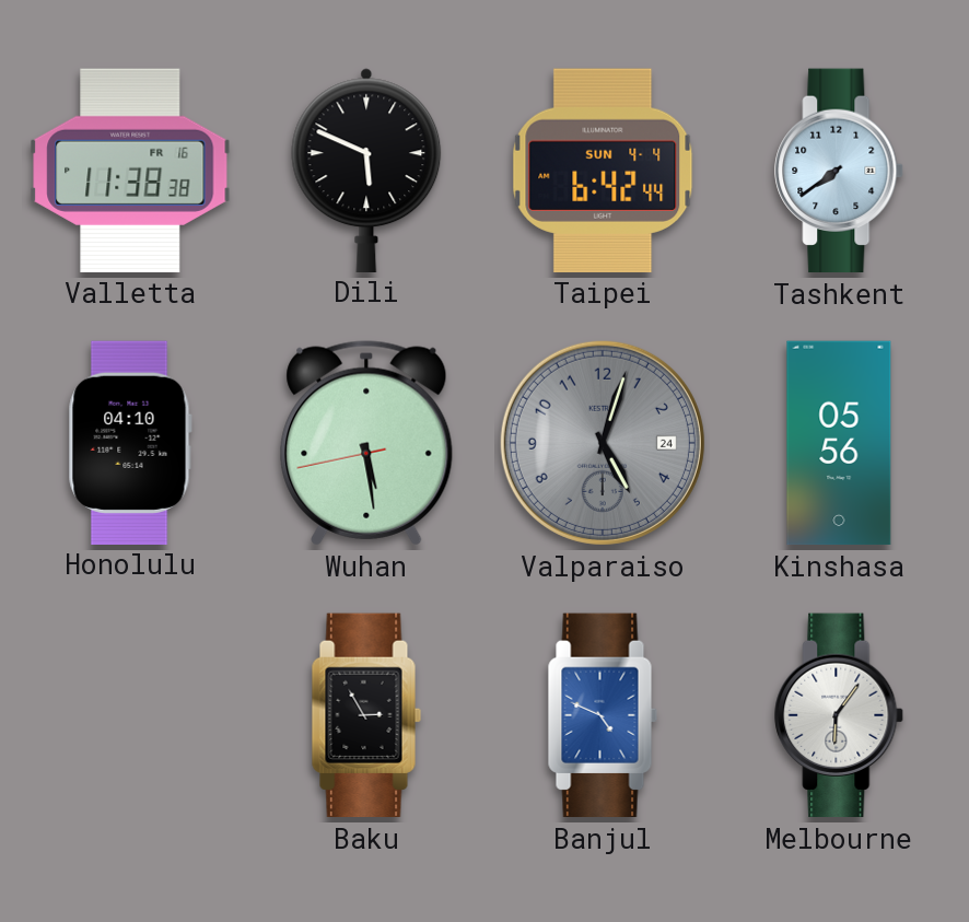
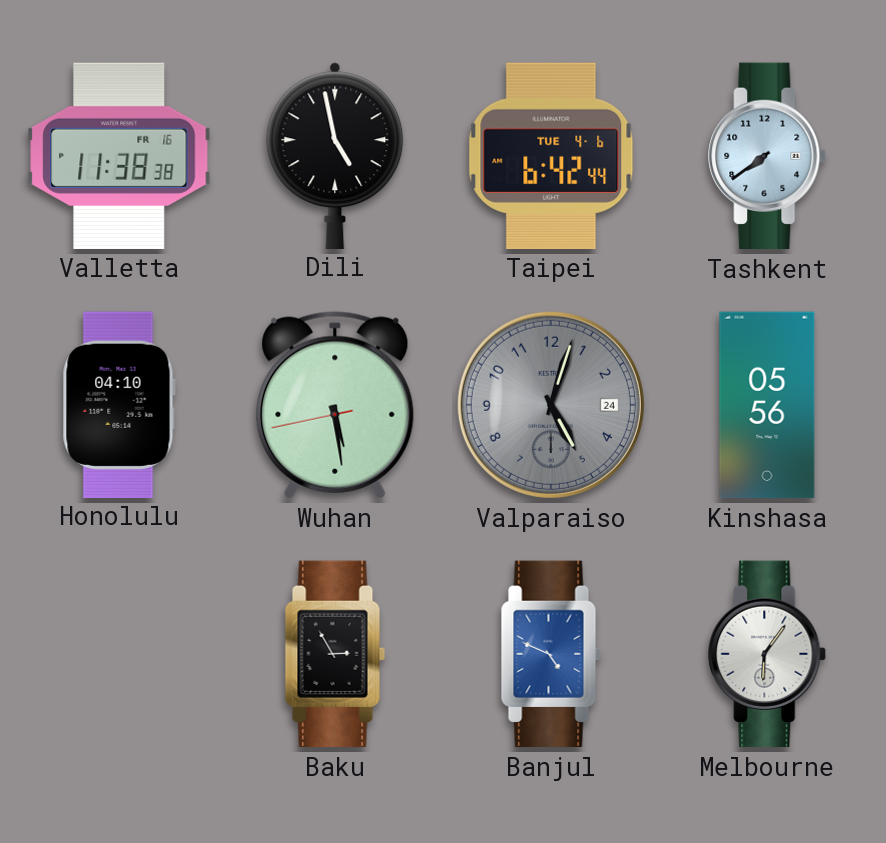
Dili: 5:49 -> 4:58 (335, 155)
Taipei date: SUN 4-4 -> TUE 4-6 (551, 156)
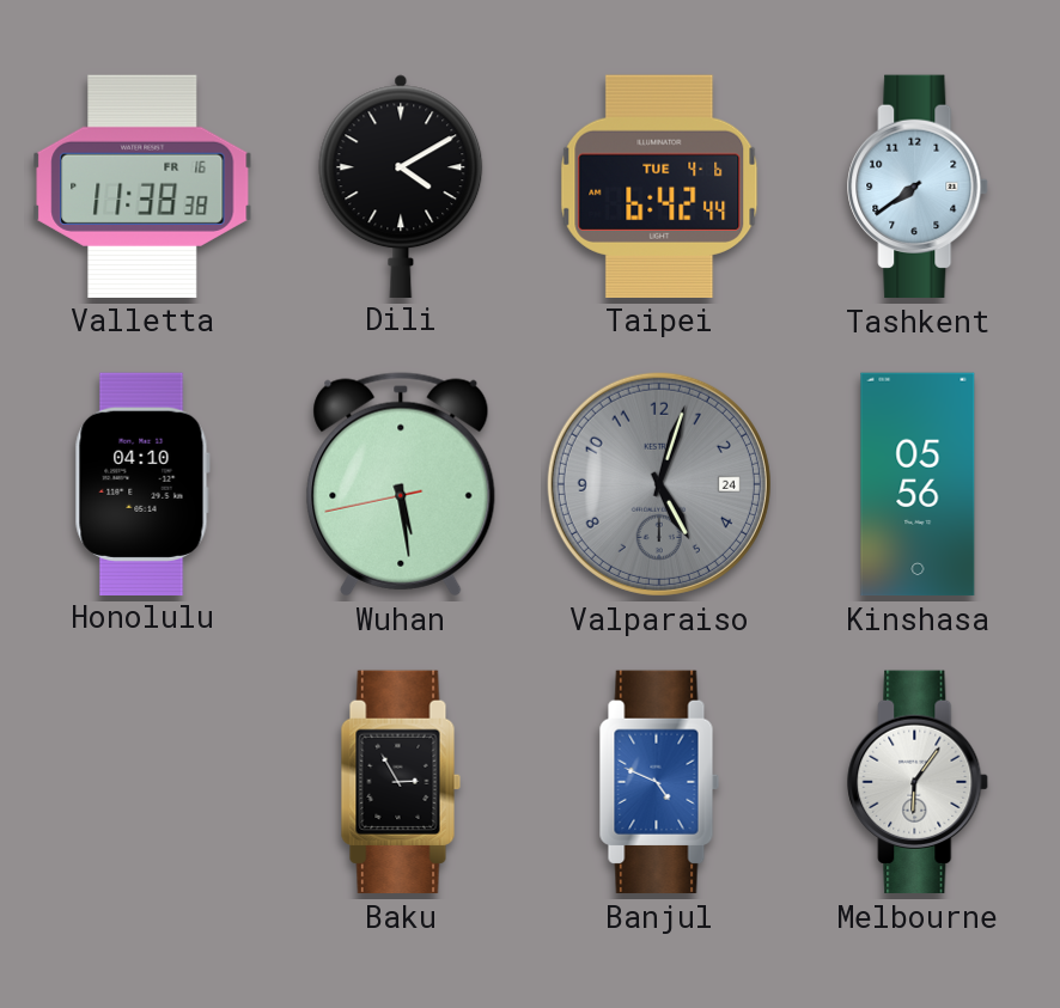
Dili: 4:58 -> 4:10 (401, 185)
